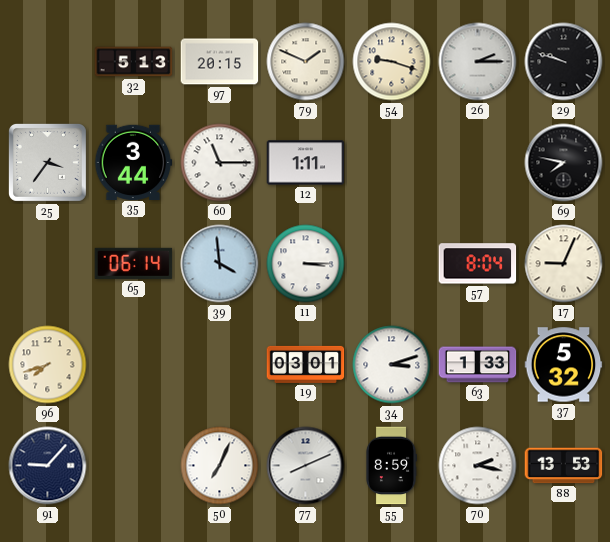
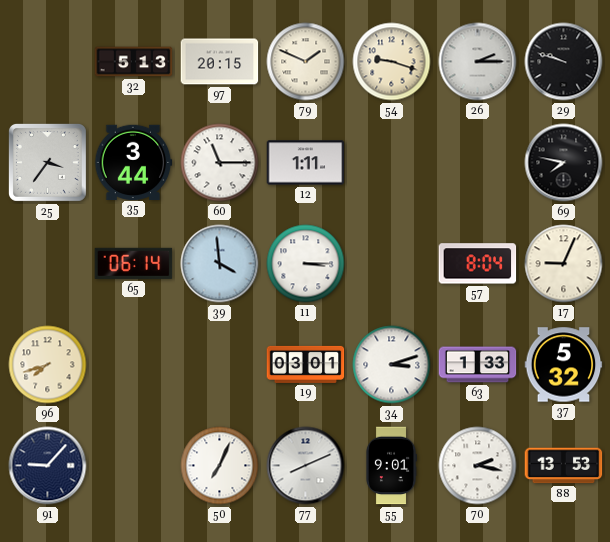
55: 8:59 -> 9:01 (390, 466)
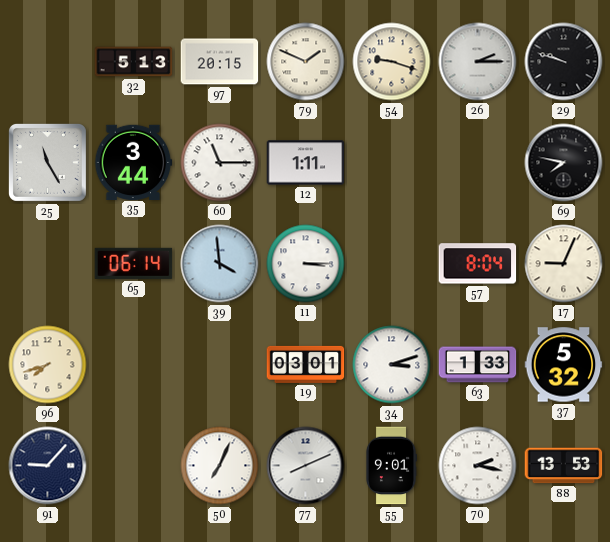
25: 3:36 -> 11:25 (47, 162)
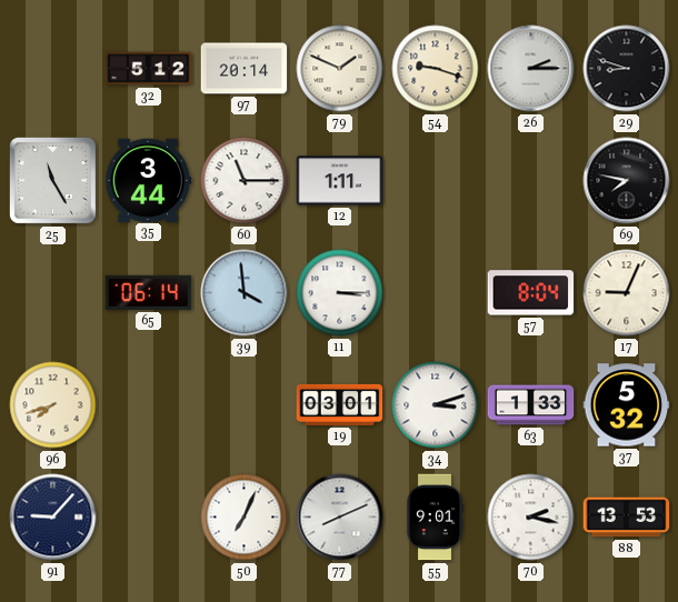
32: 5:13 -> 5:12 (149, 69)
97: 20:15 -> 20:14 (245, 69)
29: 9:48 -> 8:48 (627, 69)
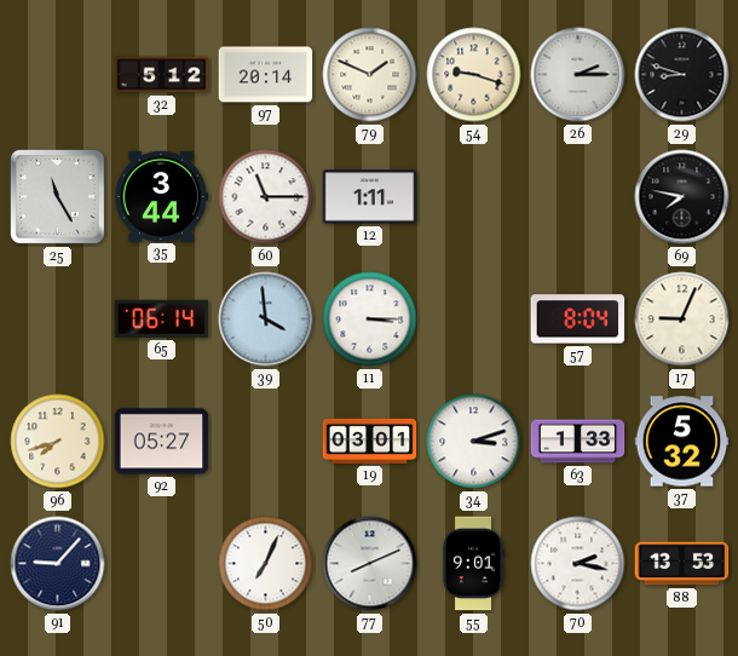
92: none -> 05:27 (162, 442)
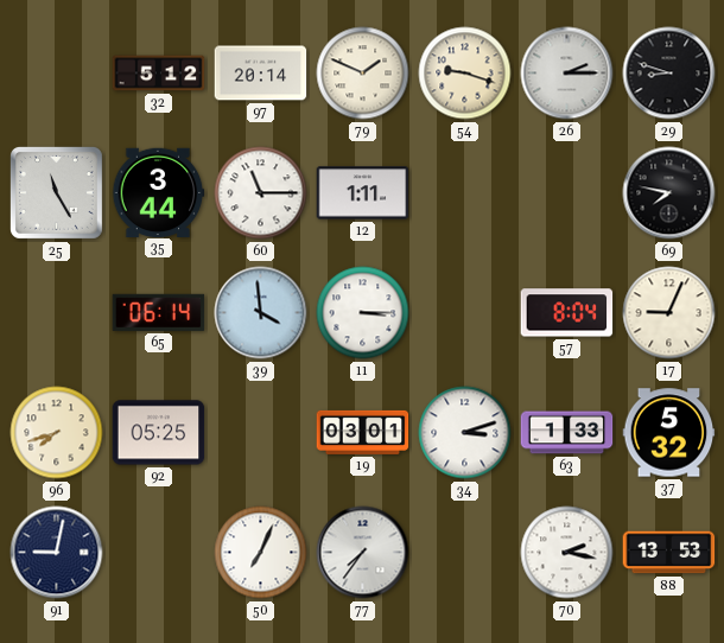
92: 05:27 -> 05:25 (159, 433)
91: 9:07 -> 9:02 (57, 553)
77: 8:11 -> 7:36 (363, 553)
55: 9:01 -> none (472, 564)
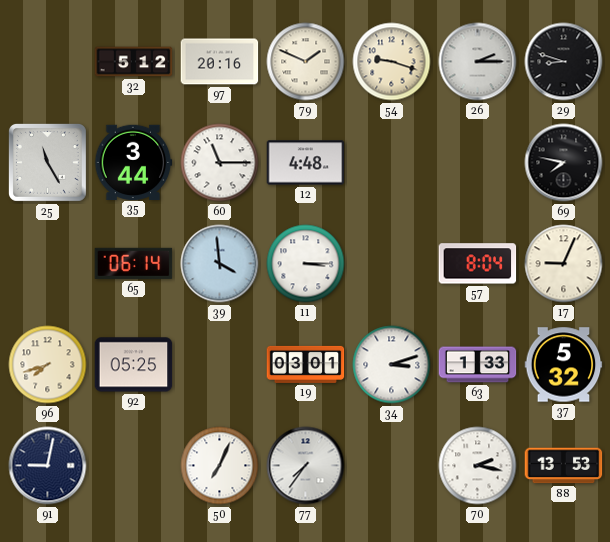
97: 20:14 -> 20:16 (220, 62)
12: 1:11 -> 4:48 (306, 163)
